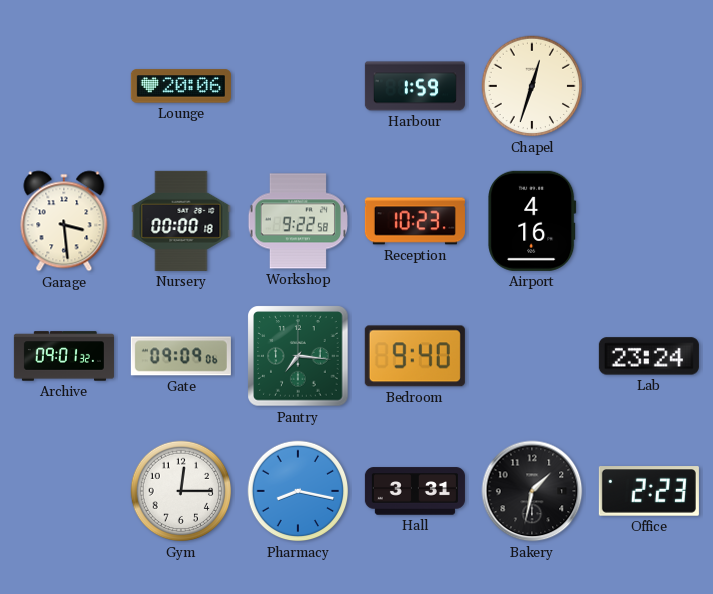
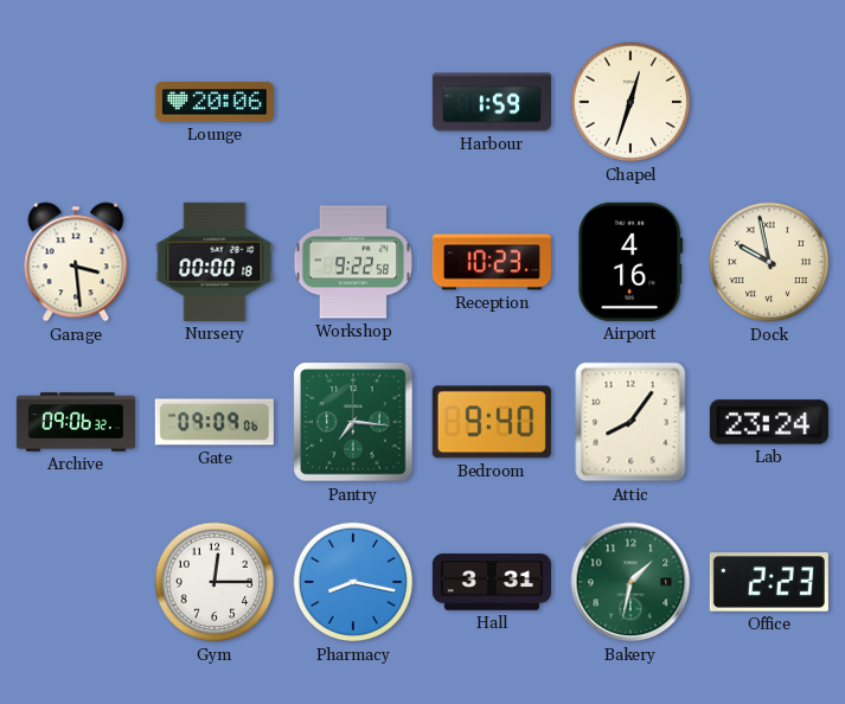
Dock: none -> 9:58 (769, 262)
Archive: 09:01 -> 09:06 (76, 422)
Attic: none -> 8:06 (630, 422)
Bakery dial: black -> green (630, 582)
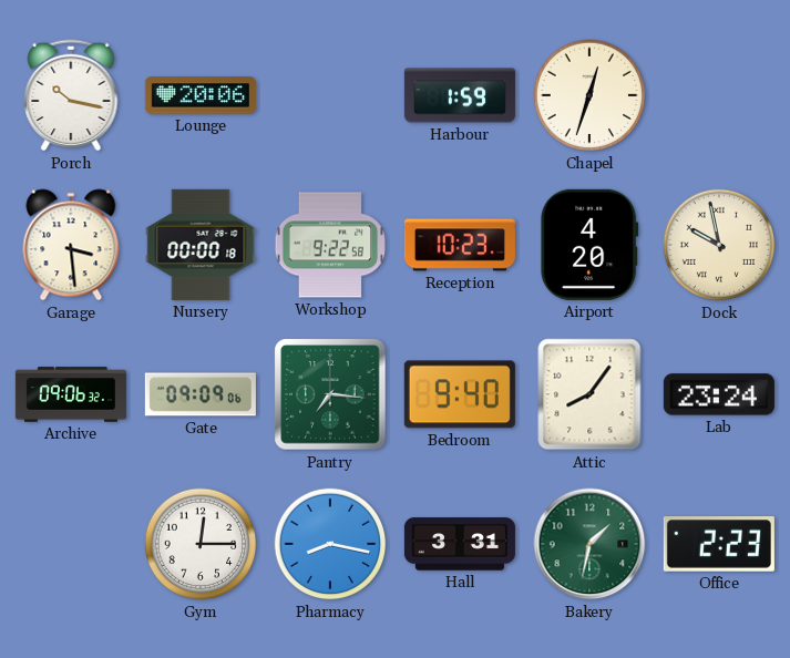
Porch: none -> 10:17 (71, 95)
Airport: 4:16 -> 4:20 (589, 245)
